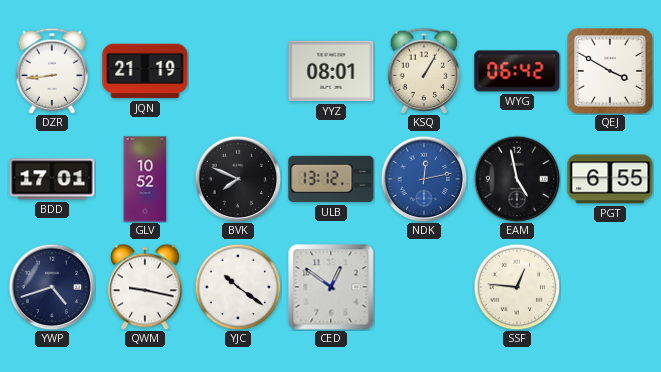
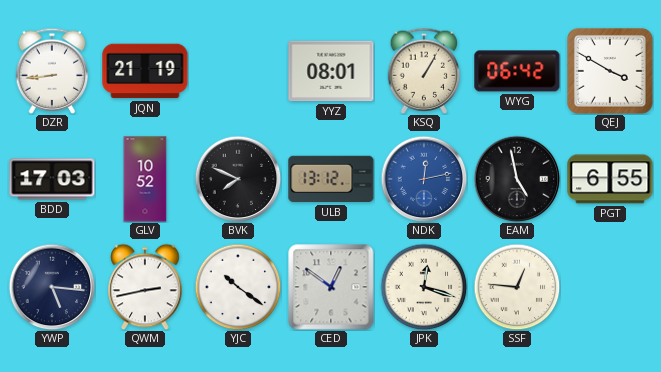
BDD: 17:01 -> 17:03 (52, 179)
YWP: 4:42 -> 5:16 (52, 287)
QWM: 9:17 -> 2:43 (145, 287)
JPK: none -> 12:18 (424, 287)
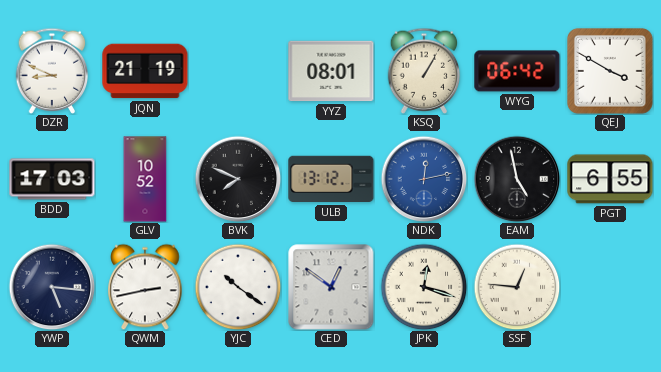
DZR: 8:44 -> 8:49 (52, 71)
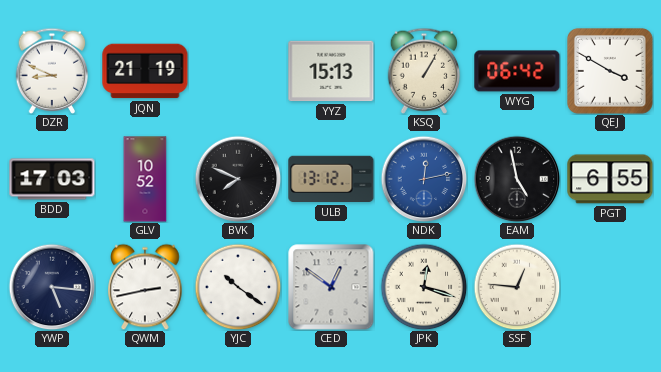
YYZ: 08:01 -> 15:13 (331, 71)
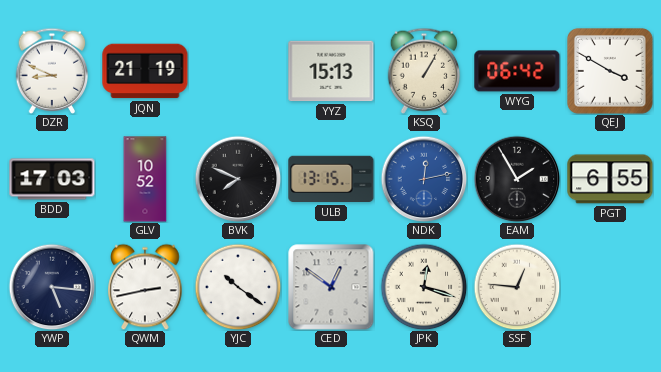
ULB: 13:12 -> 13:15 (331, 179)
EAM: 4:58 -> 1:55 (517, 179)
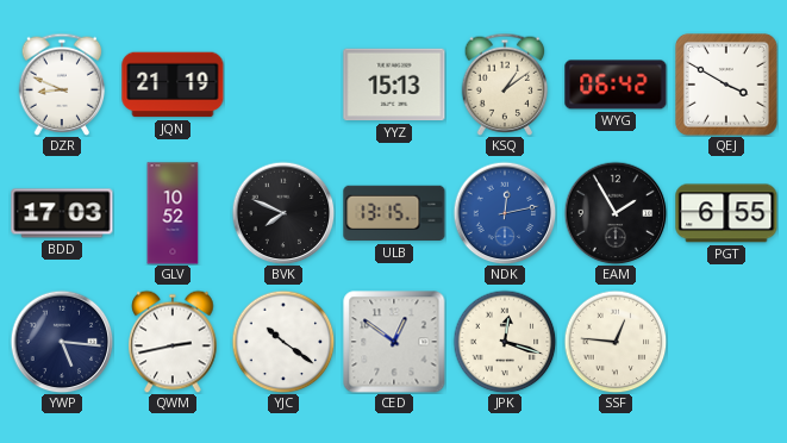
KSQ: 1:05 -> 1:09 (505, 85)
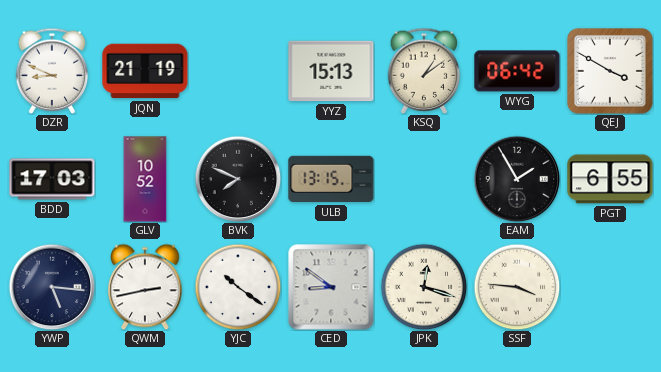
NDK: 12:13 -> none (505, 213)
CED: 12:51 -> 8:51 (331, 287)
SSF: 12:46 -> 3:46 (517, 287)
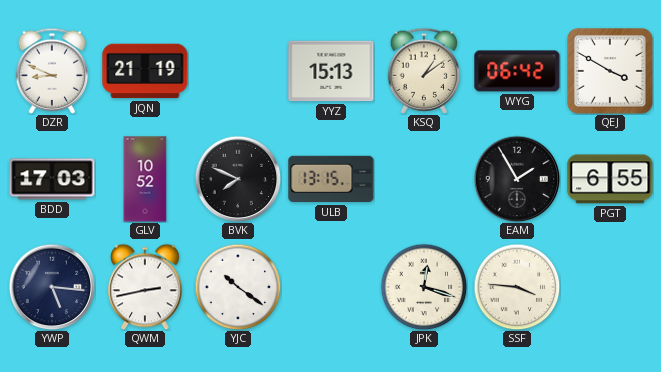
CED: 8:51 -> none (331, 287)
